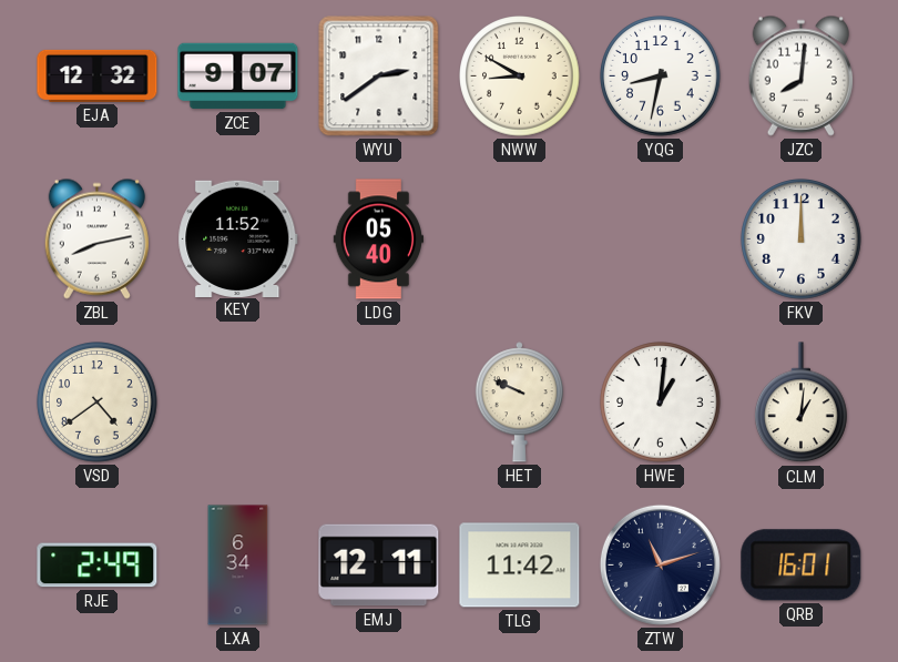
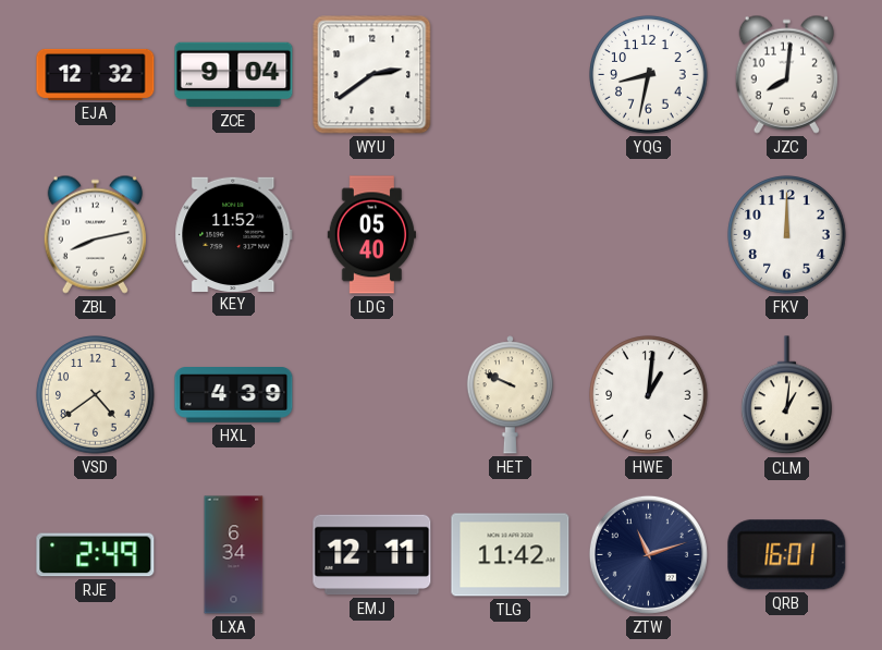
ZCE: 9:07 -> 9:04 (234, 75)
NWW: 8:50 -> none (520, 77)
HXL: none -> 4:39 (234, 395)
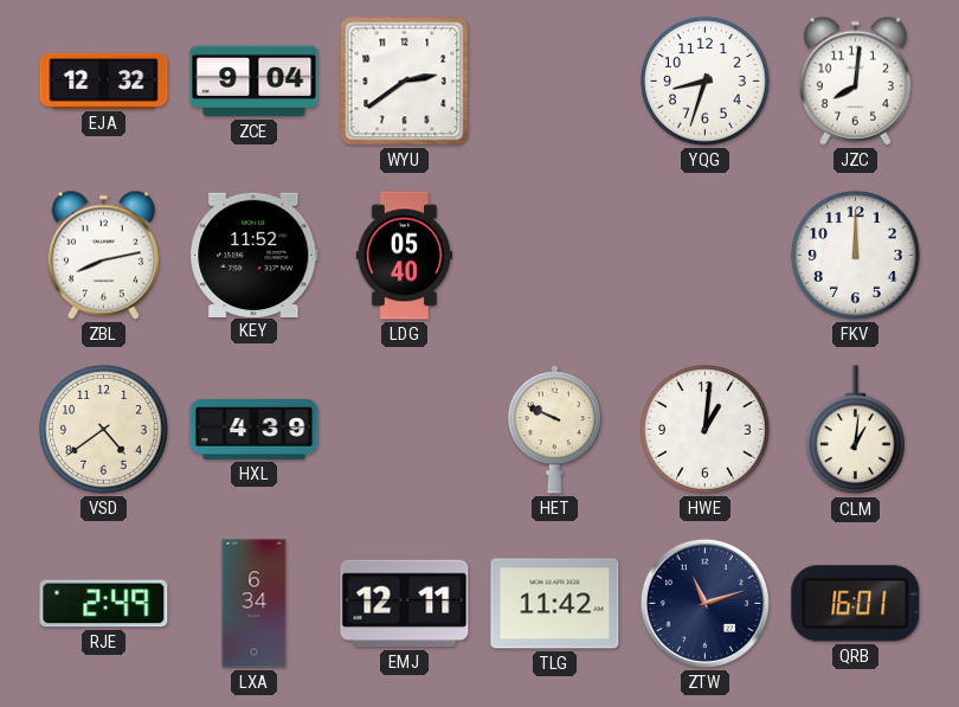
YQG: 8:32 -> 8:33 (706, 82)
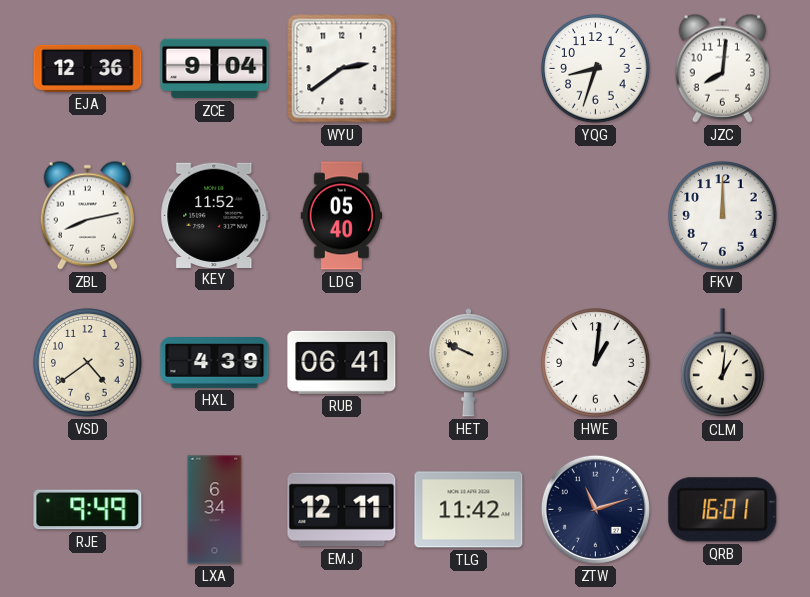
EJA: 12:32 -> 12:36 (88, 68)
RUB: none -> 06:41 (342, 362)
RJE: 2:49 -> 9:49 (88, 510)
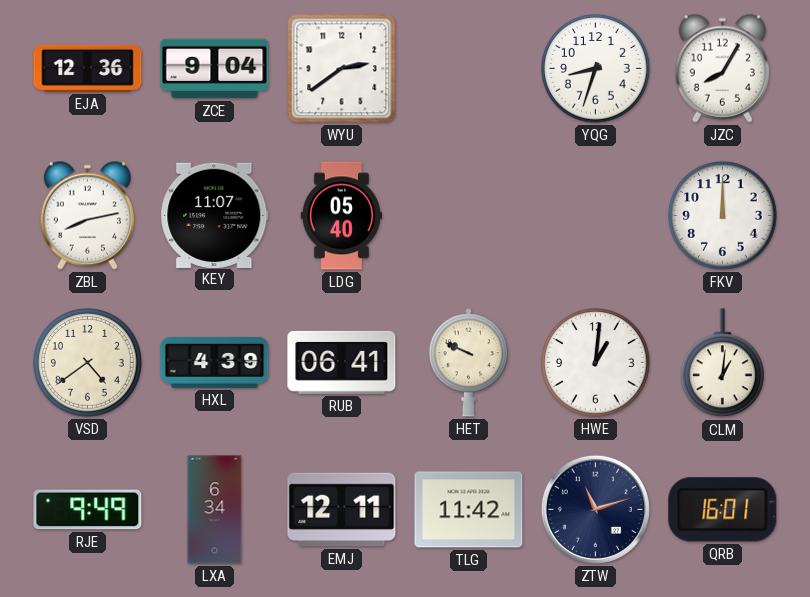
JZC: 8:01 -> 8:05 (722, 68)
KEY: 11:52 -> 11:07 (215, 215)
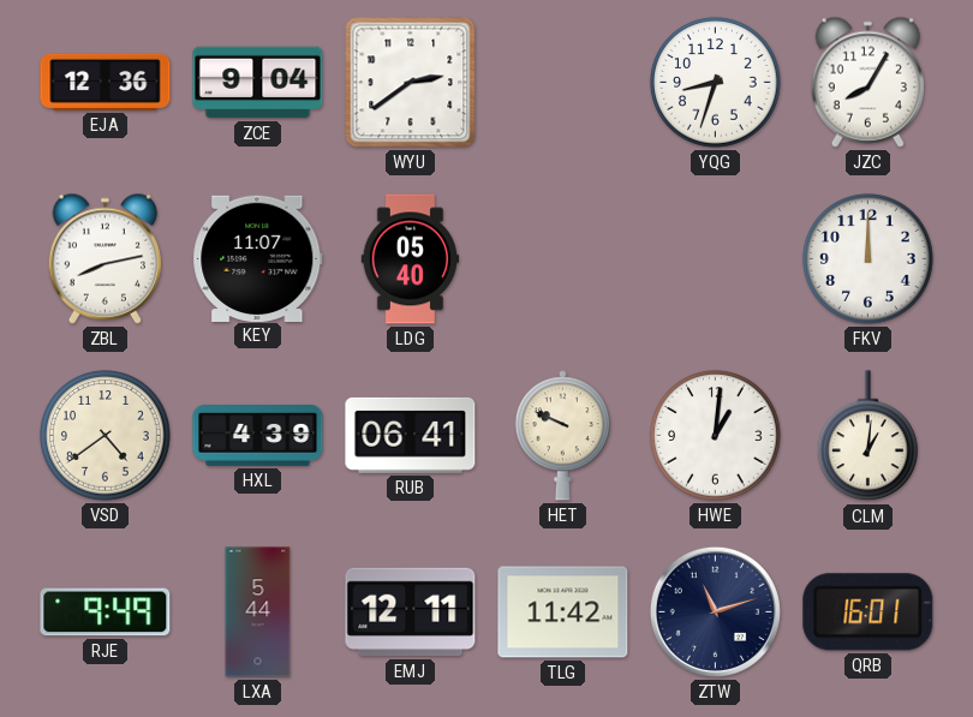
LXA: 6:34 -> 5:44 (258, 613)
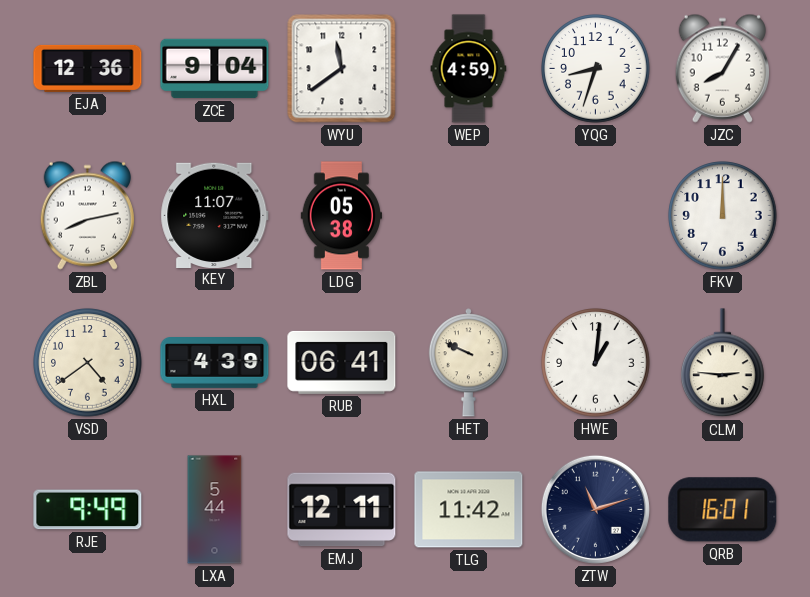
WYU: 2:39 -> 11:39 (342, 69)
WEP: none -> 4:59 (469, 69)
LDG: 05:40 -> 05:38 (341, 216)
CLM: 1:01 -> 2:46 (723, 363)
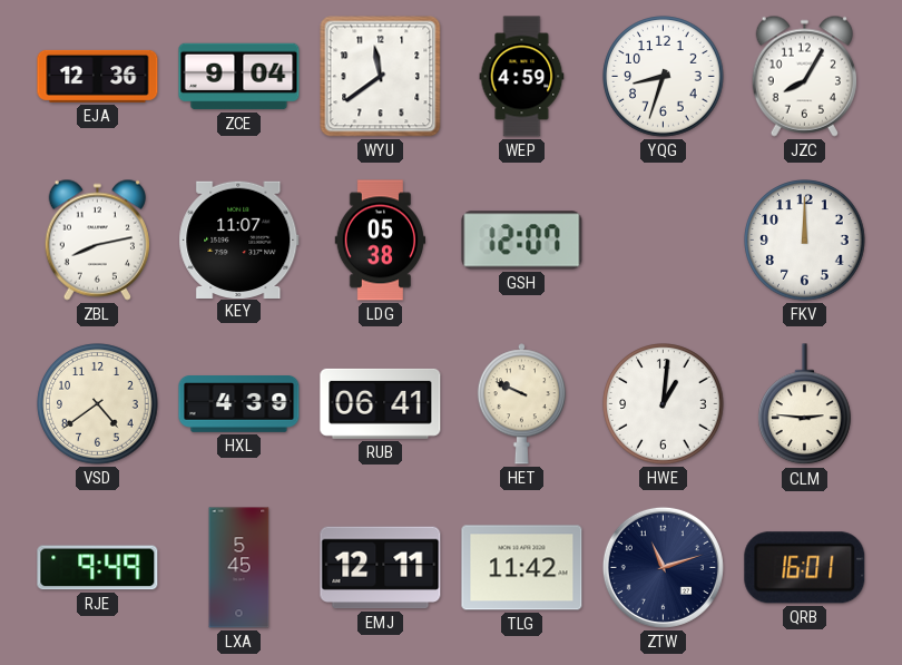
GSH: none -> 12:07 (522, 241)
LXA: 5:44 -> 5:45 (239, 568)
